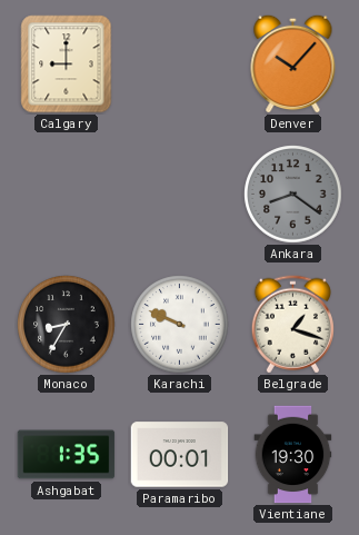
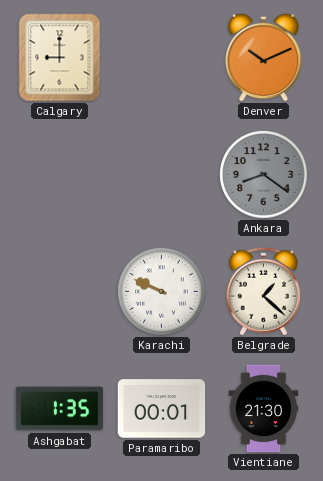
Denver: 10:07 -> 10:11 (264, 57)
Monaco: 8:35 -> none (67, 325)
Belgrade: 1:18 -> 1:22 (263, 292)
Vientiane: 19:30 -> 21:30 (264, 409)
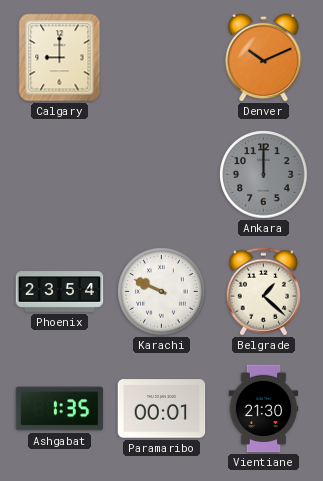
Ankara: 8:21 -> 12:00 (264, 175)
Phoenix: none -> 23:54 (60, 292)
